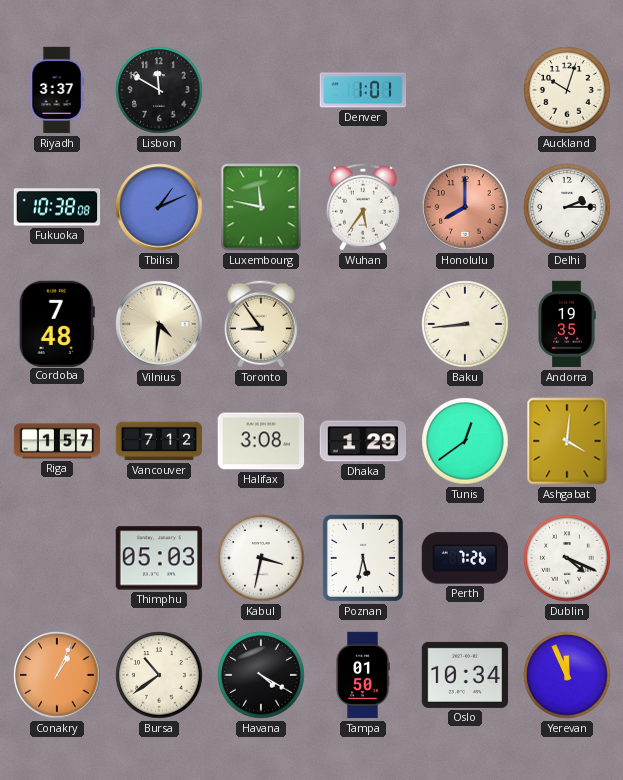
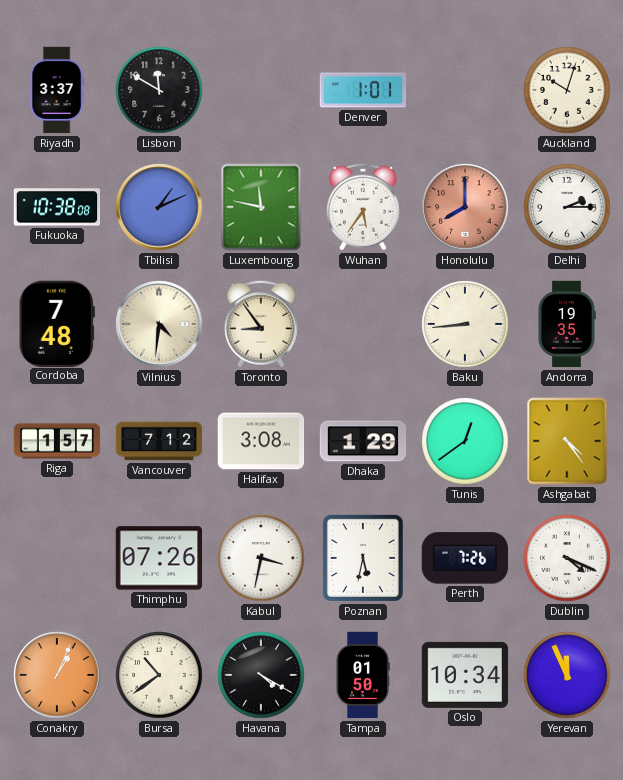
Ashgabat: 4:01 -> 4:24 (567, 441)
Thimphu: 05:03 -> 07:26 (159, 558)
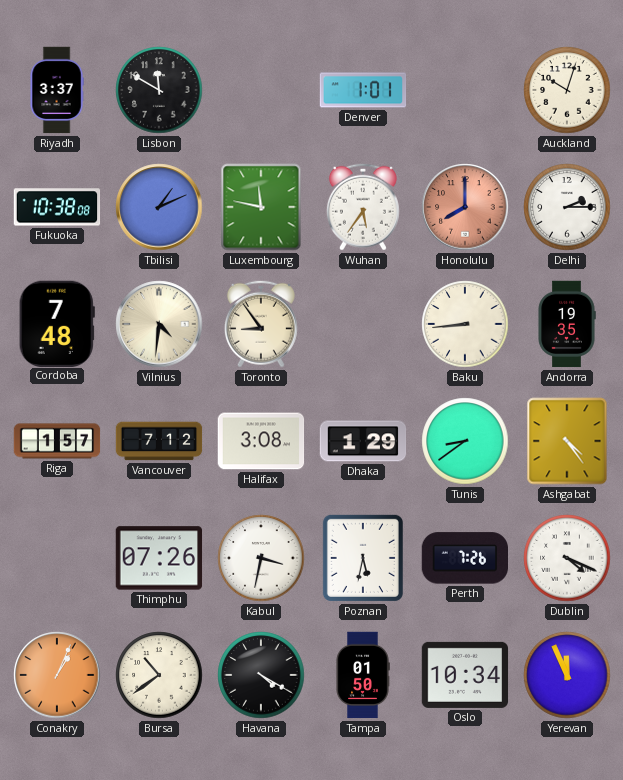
Tunis: 12:39 -> 8:39 (465, 441)
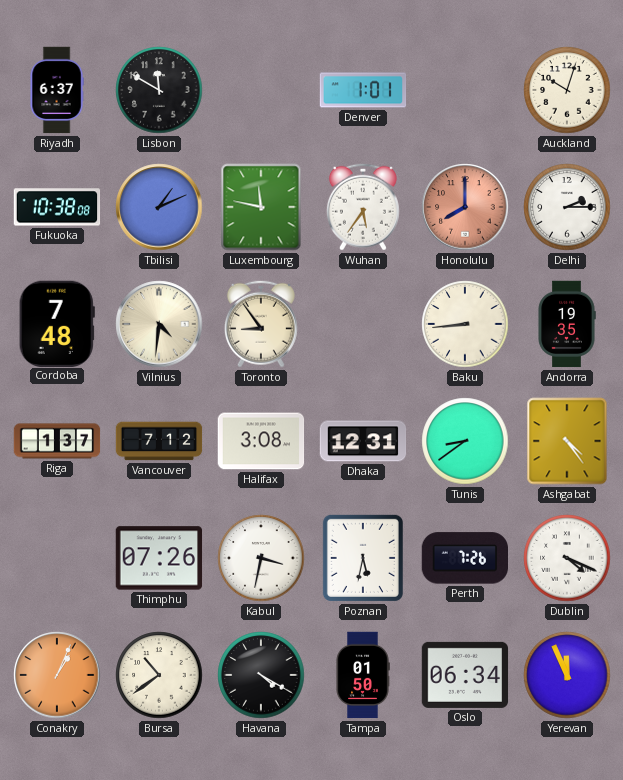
Riyadh: 3:37 -> 6:37 (57, 90)
Riga: 1:57 -> 1:37 (57, 441)
Dhaka: 1:29 -> 12:31 (363, 441)
Oslo: 10:34 -> 06:34 (465, 675)
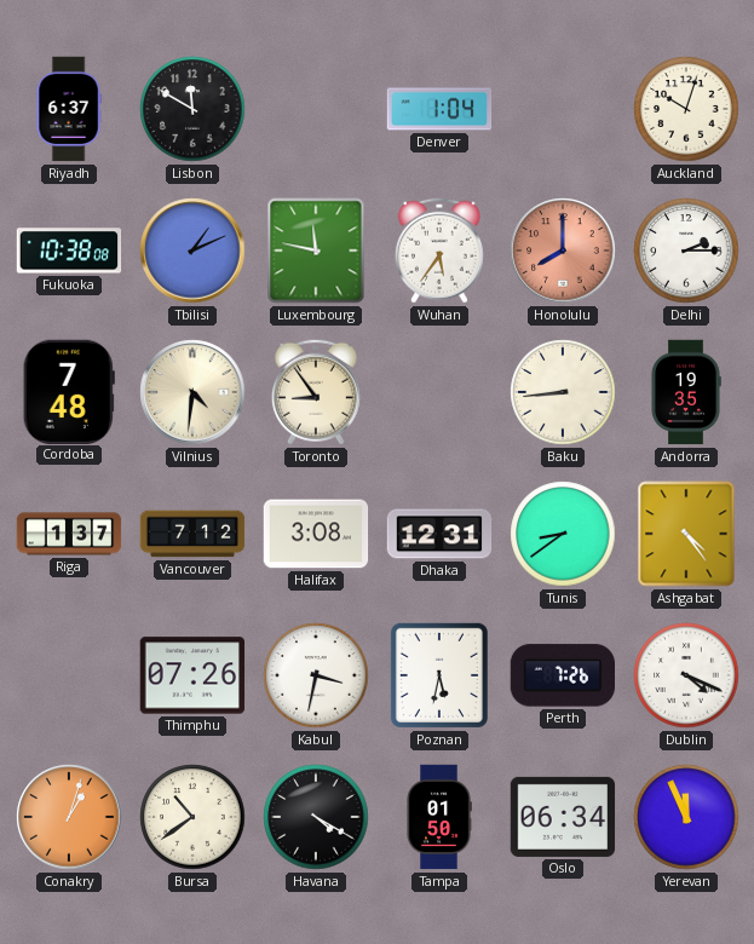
Denver: 1:01 -> 1:04 (439, 109)
Conakry: 1:04 -> 1:03 (69, 817)
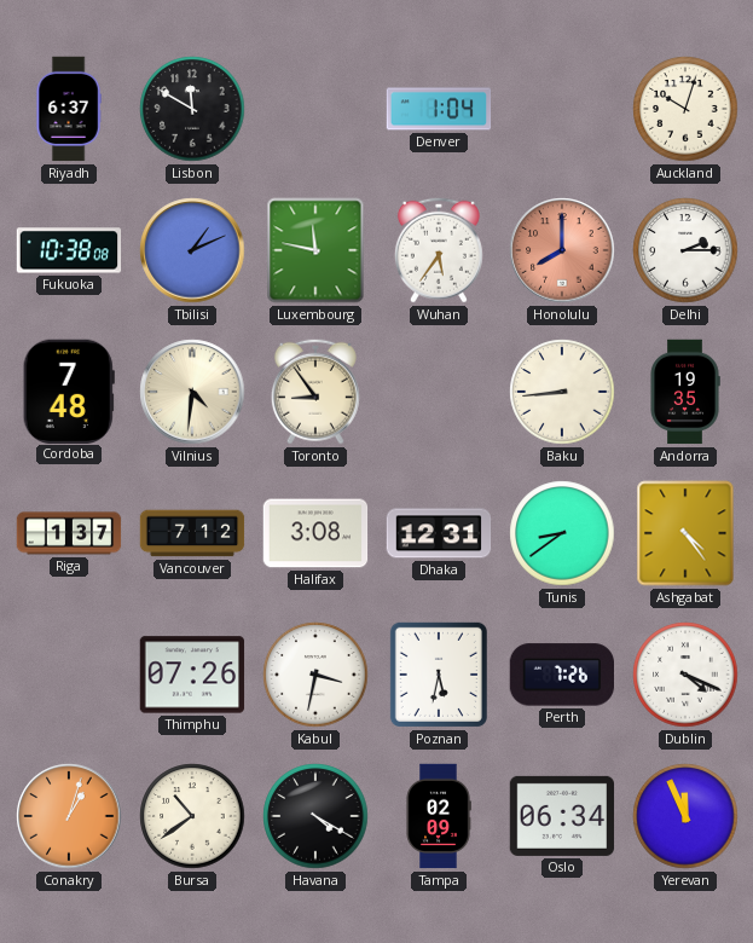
Tampa: 01:50 -> 02:09 (439, 816)
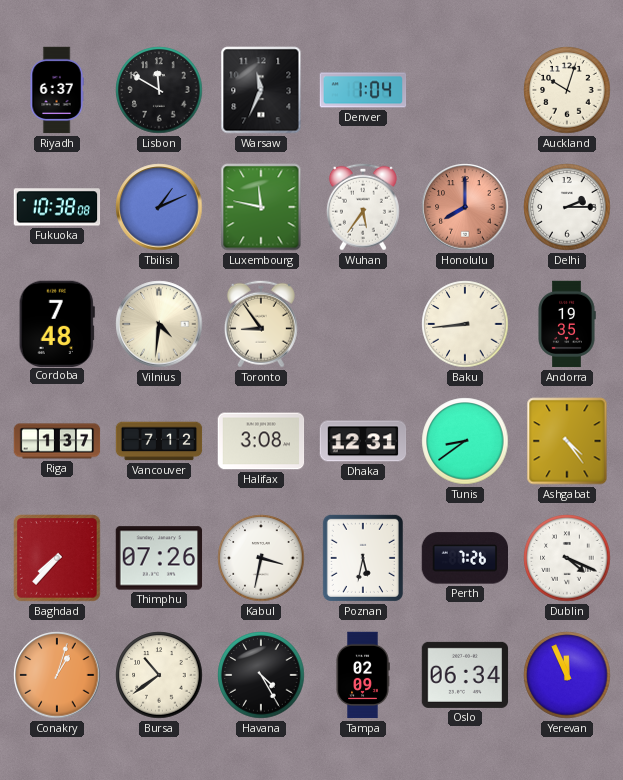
Warsaw: none -> 11:34 (261, 90)
Baghdad: none -> 7:37 (57, 558)
Havana: 4:20 -> 4:25 (261, 675)
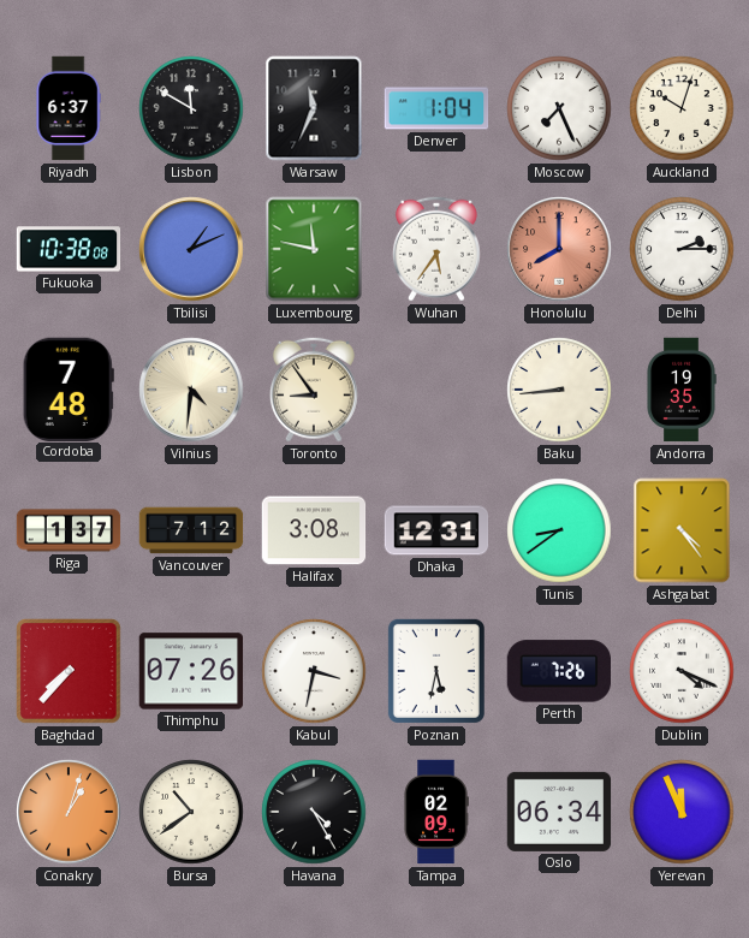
Moscow: none -> 7:26 (559, 108)
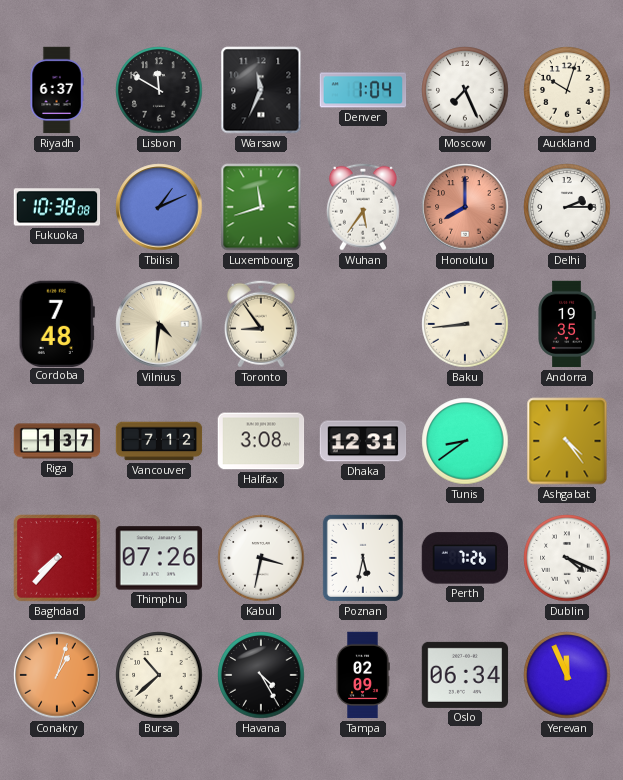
Luxembourg: 11:47 -> 11:42 (261, 207)
Bursa: 10:39 -> 10:38 (159, 675)
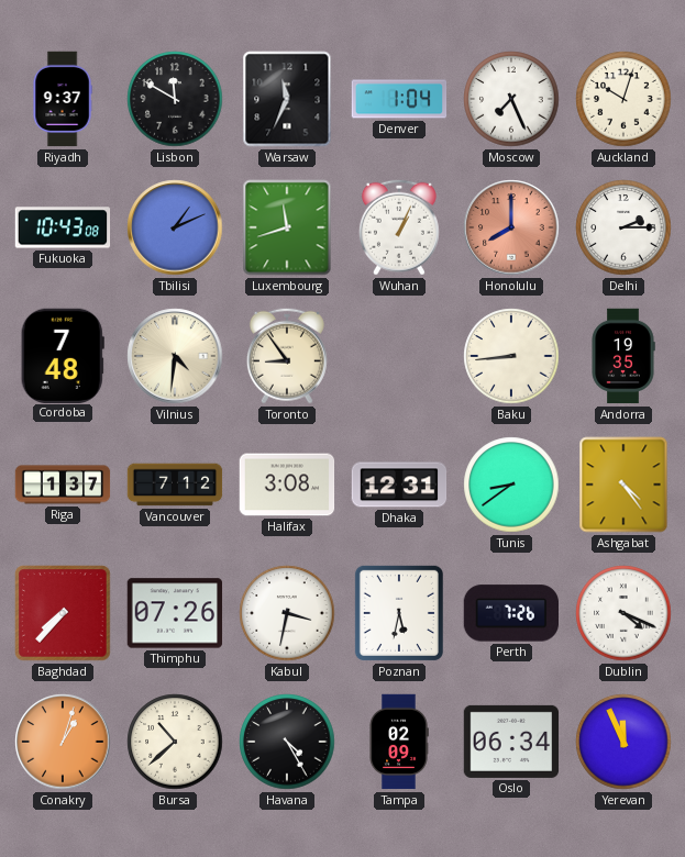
Riyadh: 6:37 -> 9:37 (63, 99)
Fukuoka: 10:38 -> 10:43 (63, 227)
Wuhan: 5:36 -> 1:04 (399, 227)
